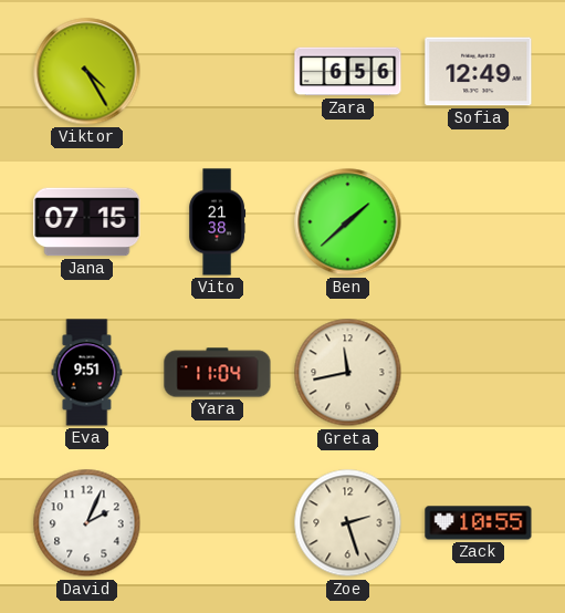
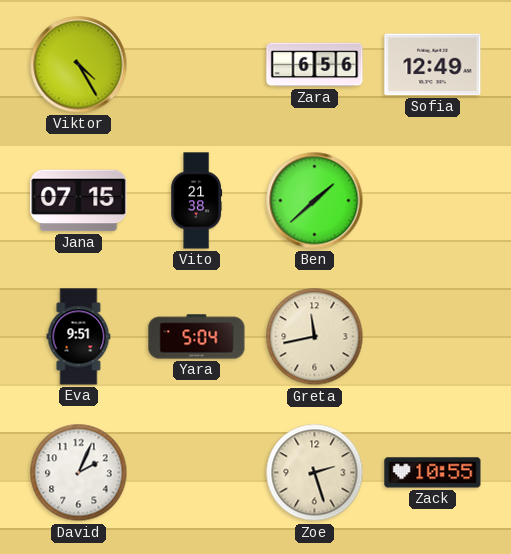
Yara: 11:04 -> 5:04 (197, 337)
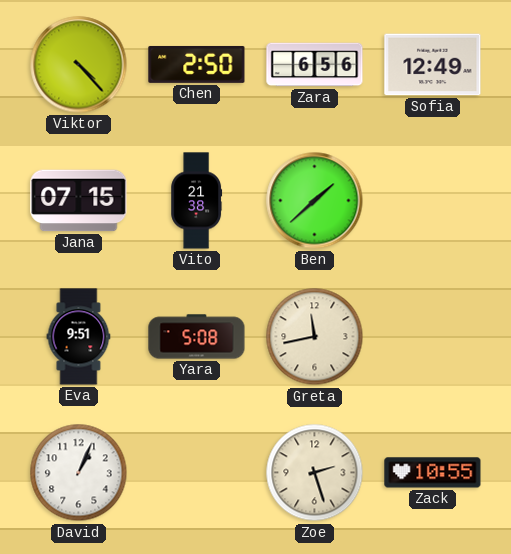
Viktor: 4:25 -> 4:23 (79, 65)
Chen: none -> 2:50 (197, 64)
Yara: 5:04 -> 5:08 (197, 337)
David: 2:04 -> 1:04 (79, 473)
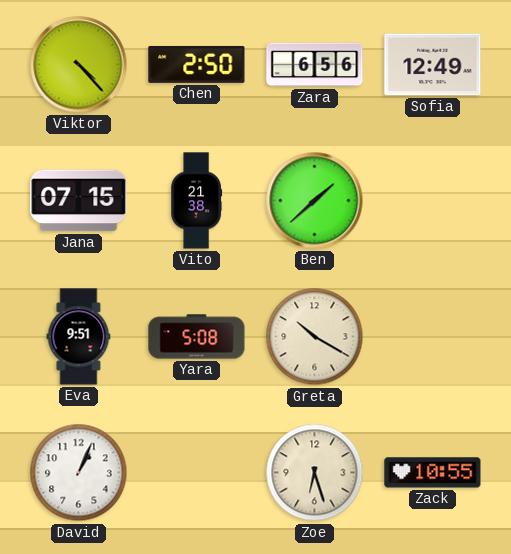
Greta: 11:43 -> 10:20 (315, 337)
Zoe: 2:27 -> 6:27 (315, 473)
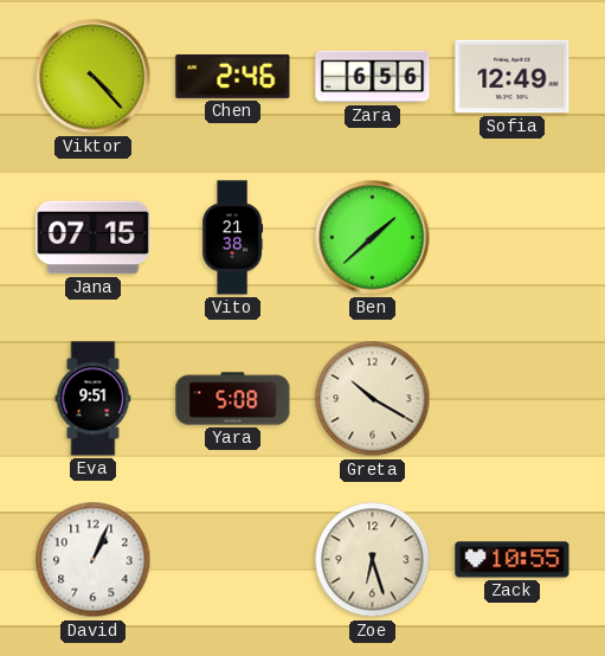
Chen: 2:50 -> 2:46 (233, 76)
